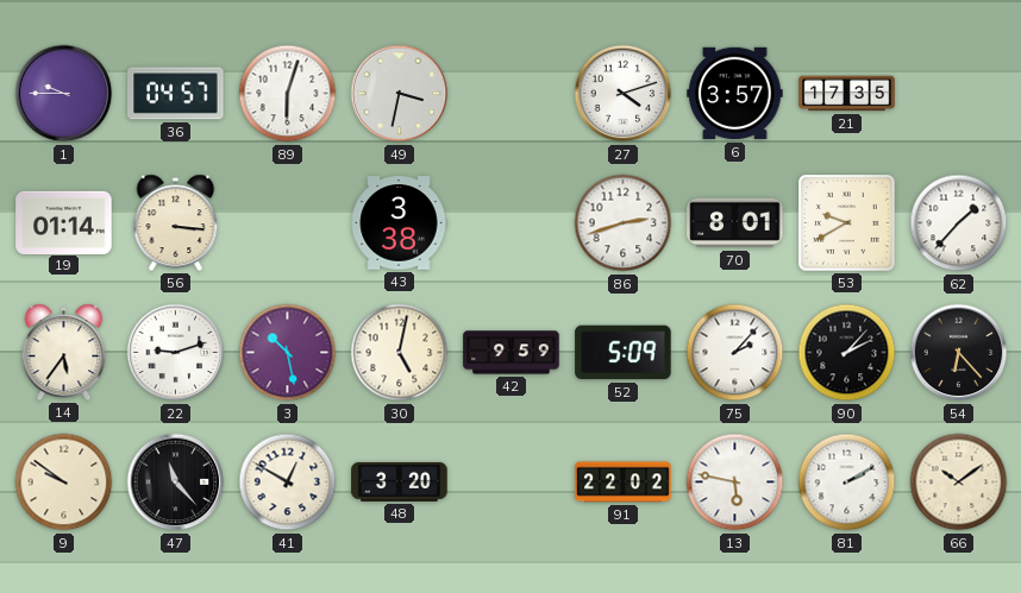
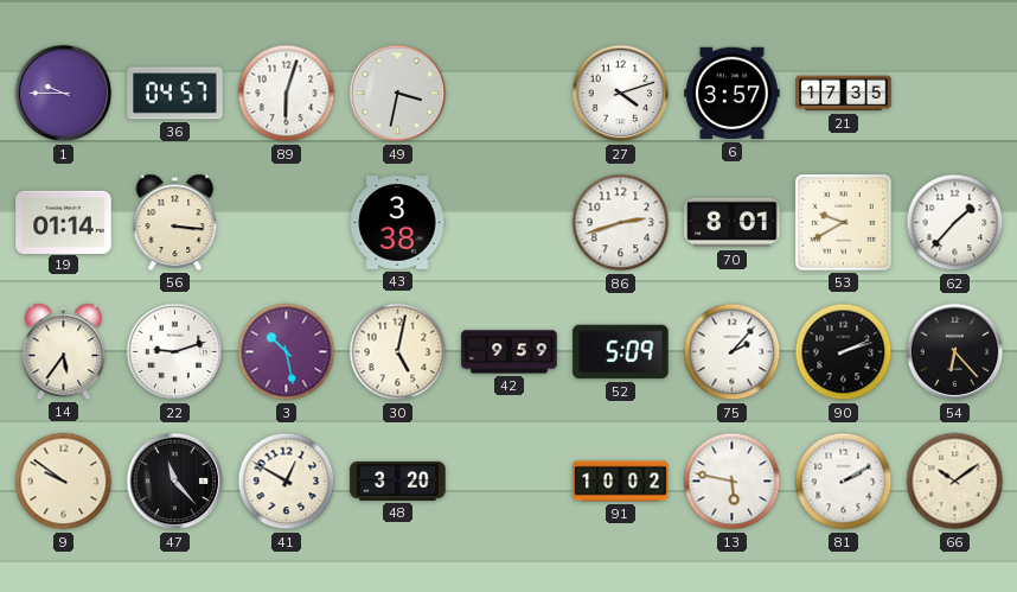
90: 2:07 -> 2:12 (844, 352)
91: 22:02 -> 10:02 (621, 482)
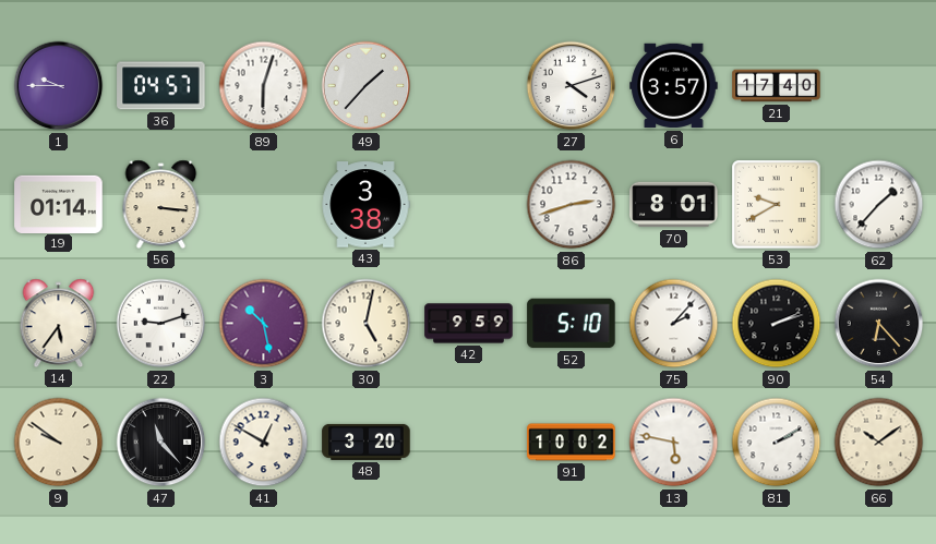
49: 3:32 -> 1:37 (367, 86)
21: 17:35 -> 17:40 (777, 86)
52: 5:09 -> 5:10 (572, 324)
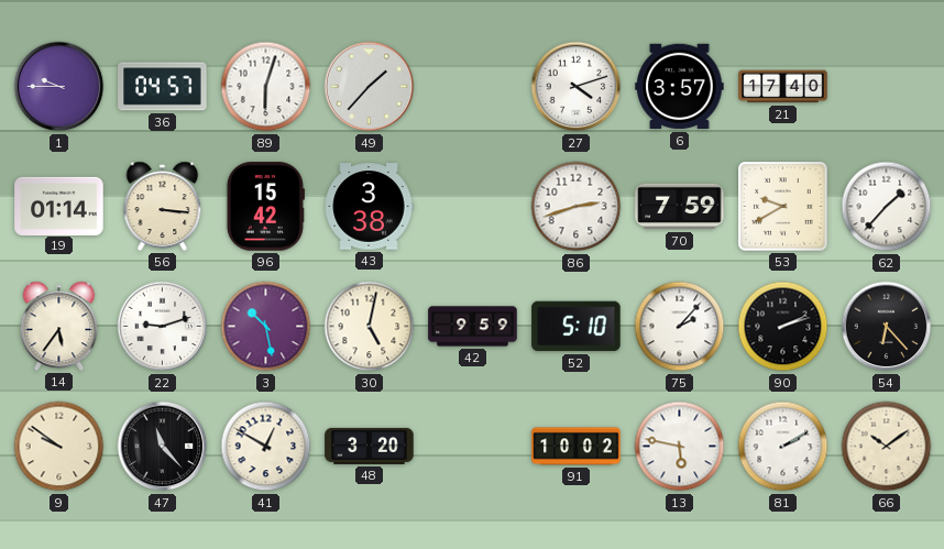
96: none -> 15:42 (265, 207)
70: 8:01 -> 7:59 (680, 207)
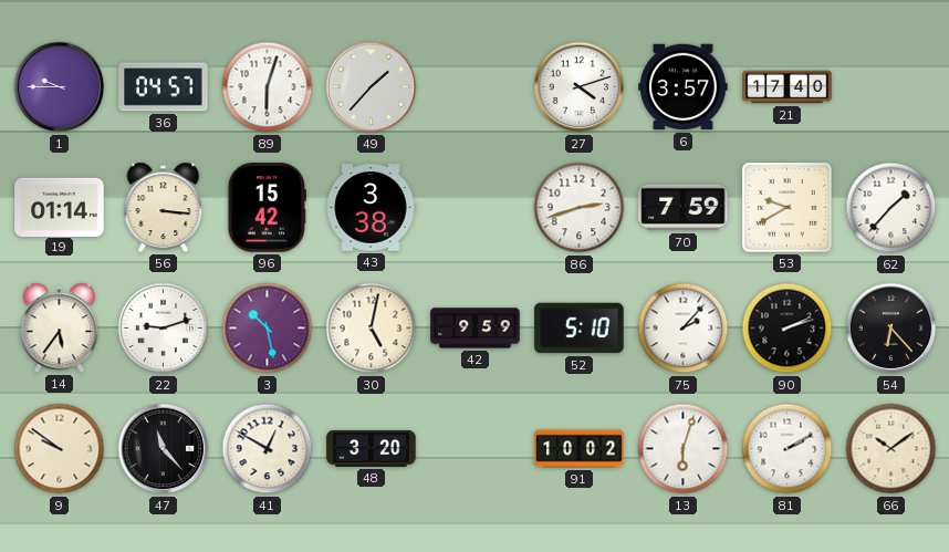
13: 5:47 -> 6:03 (684, 449)
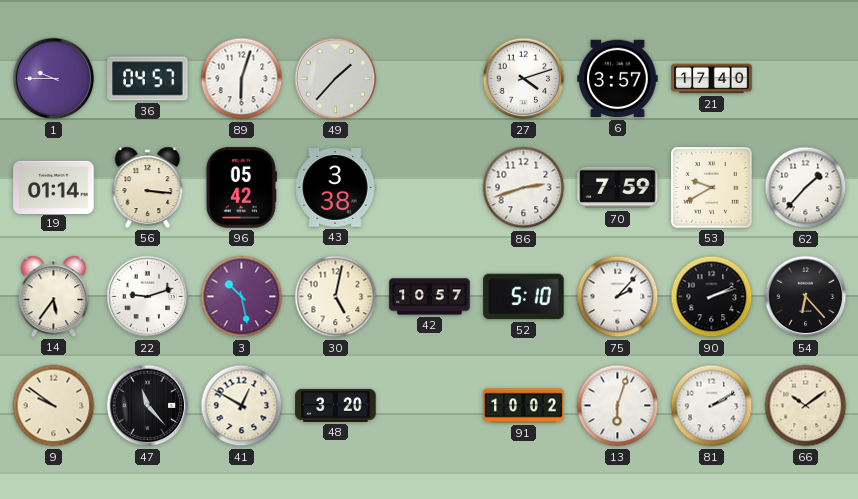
96: 15:42 -> 05:42 (241, 188)
42: 9:59 -> 10:57 (430, 297)
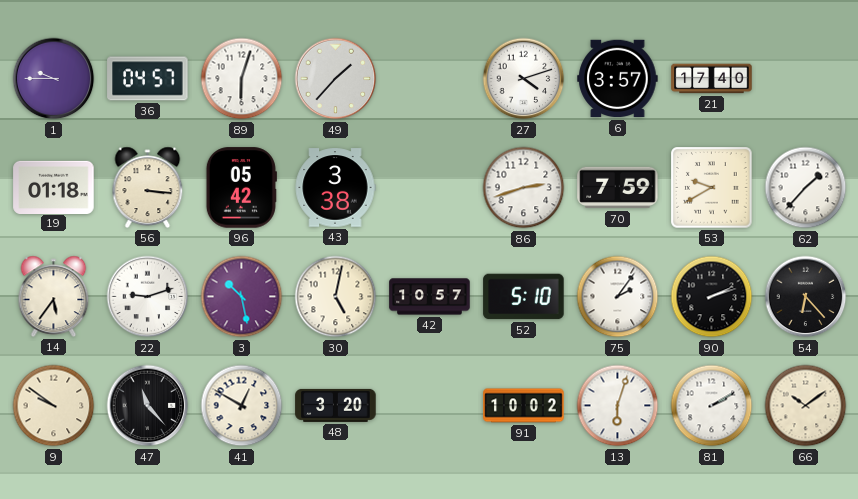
19: 01:14 -> 01:18 (54, 187)
75: 2:07 -> 2:06 (618, 297)
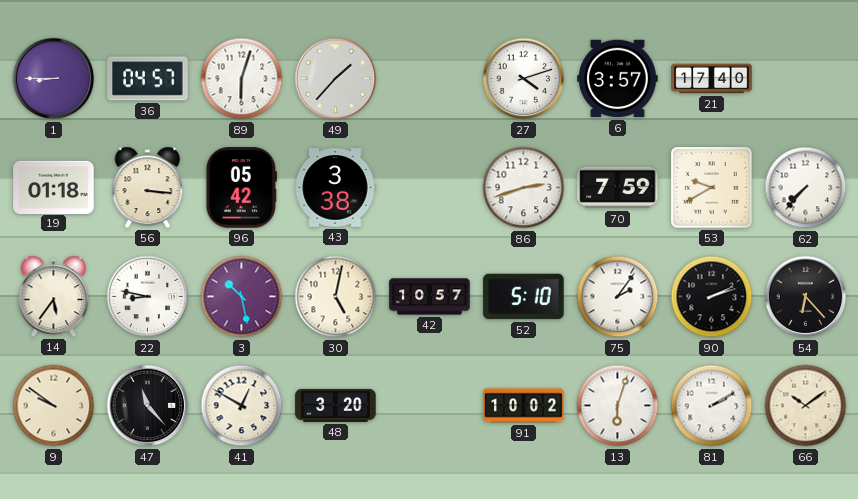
1: 9:45 -> 8:45 (54, 79)
62: 1:37 -> 7:37 (806, 188)
22: 9:12 -> 8:47 (148, 297)
